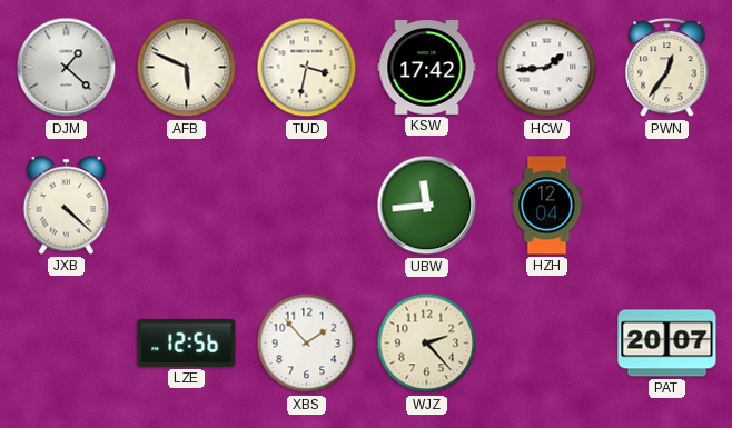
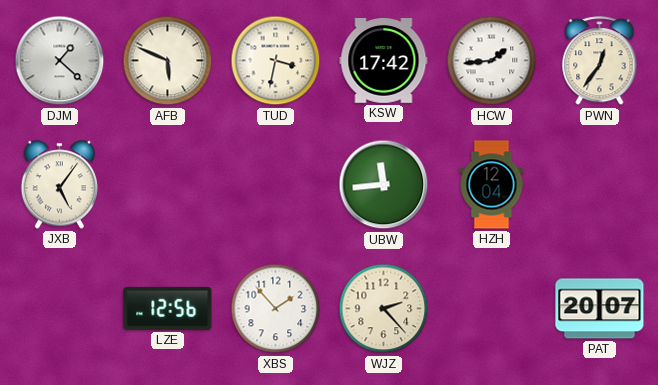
JXB: 4:22 -> 5:06 (60, 185)
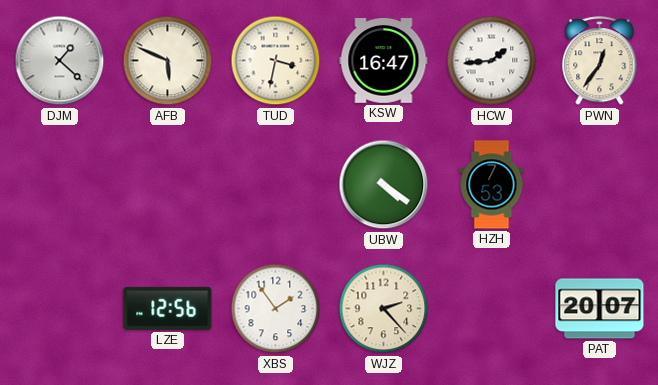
KSW: 17:42 -> 16:47 (384, 61)
JXB: 5:06 -> none (60, 185)
UBW: 11:44 -> 4:21 (384, 185)
HZH: 12:04 -> 7:53 (492, 185)
XBS: 1:53 -> 1:54 (276, 309)
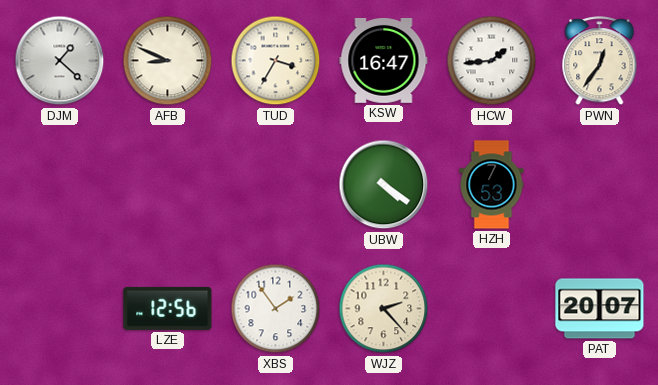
AFB: 5:49 -> 8:49 (168, 61)
TUD: 3:32 -> 3:35 (276, 61)
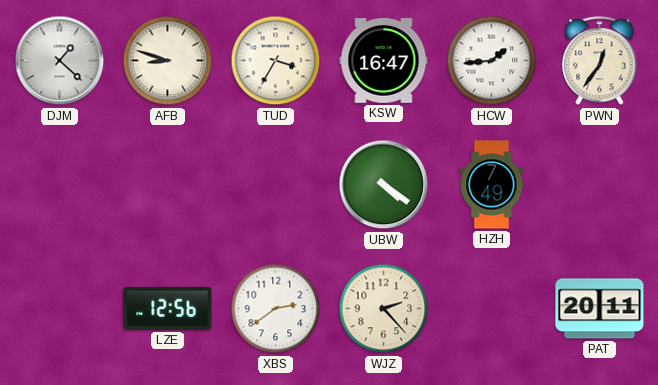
AFB: 8:49 -> 8:48 (168, 61)
HZH: 7:53 -> 7:49 (492, 185)
XBS: 1:54 -> 2:39 (276, 309)
PAT: 20:07 -> 20:11 (600, 309)
